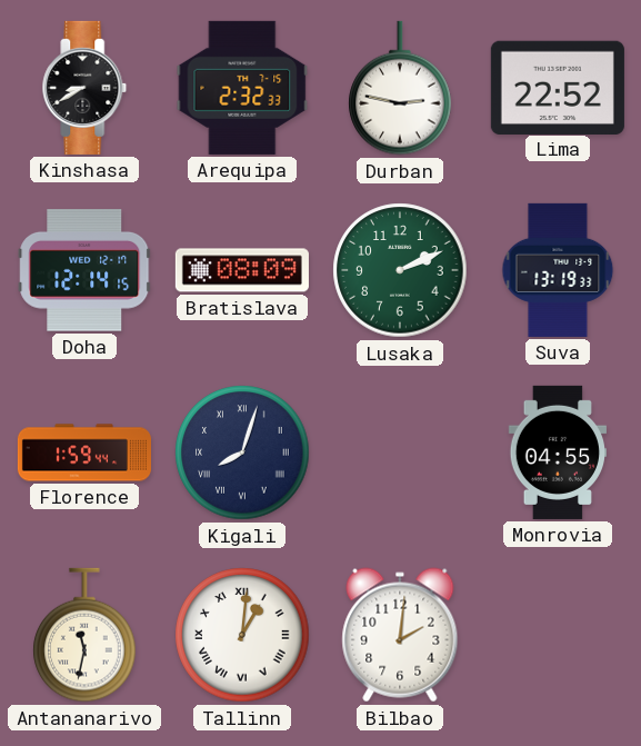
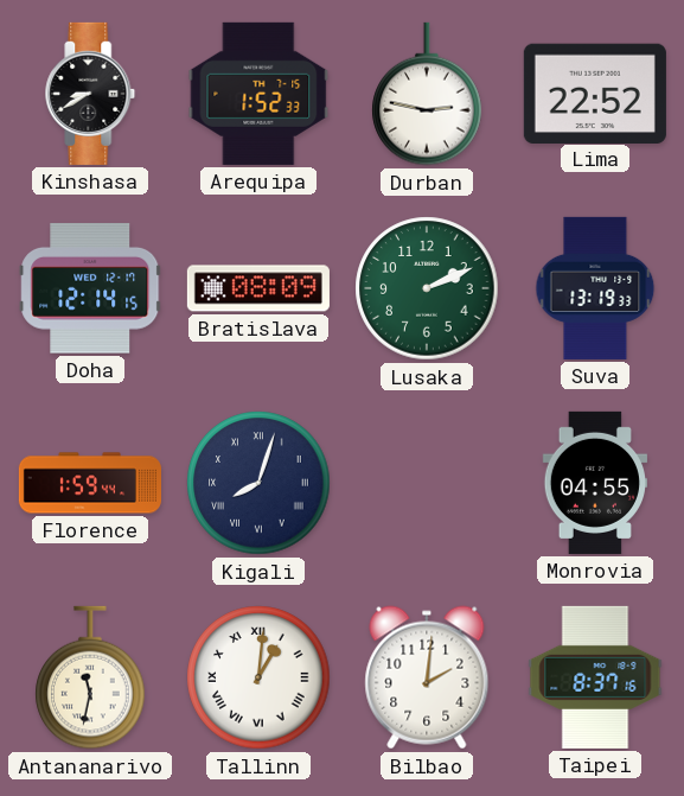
Arequipa: 2:32 -> 1:52 (258, 94)
Taipei: none -> 8:37 (595, 677)
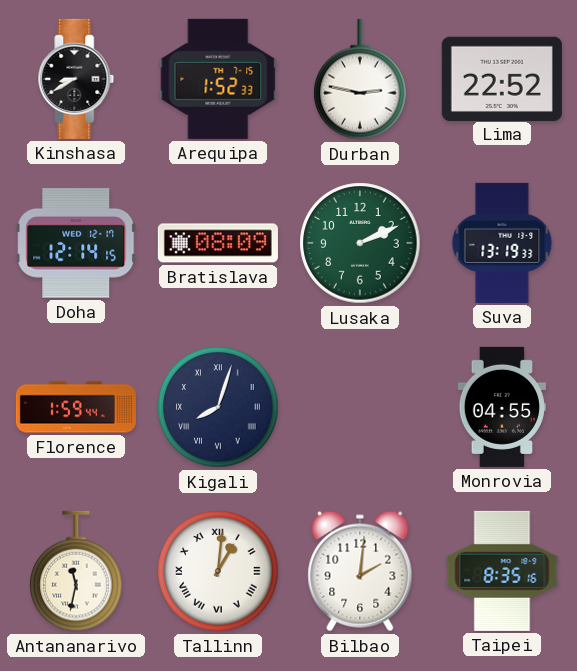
Taipei: 8:37 -> 8:35 (502, 571)
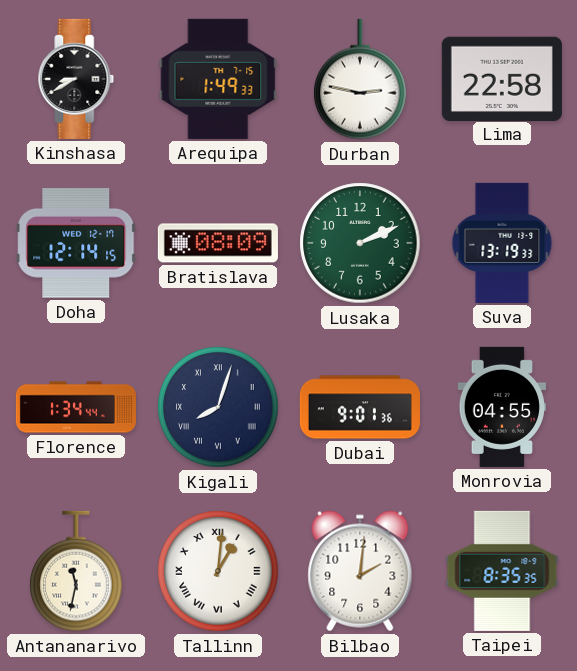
Arequipa: 1:52 -> 1:49 (218, 79)
Lima: 22:52 -> 22:58 (502, 78)
Florence: 1:59 -> 1:34 (76, 407)
Dubai: none -> 9:01 (360, 407)
Taipei: 8:35:16 -> 8:35:35 (502, 571)
